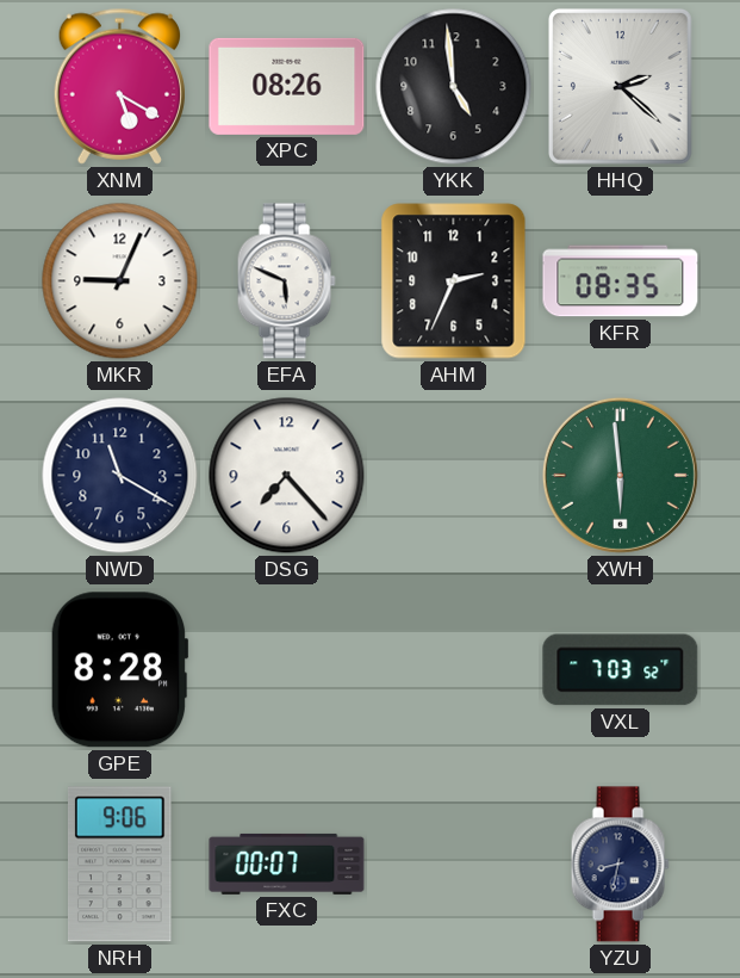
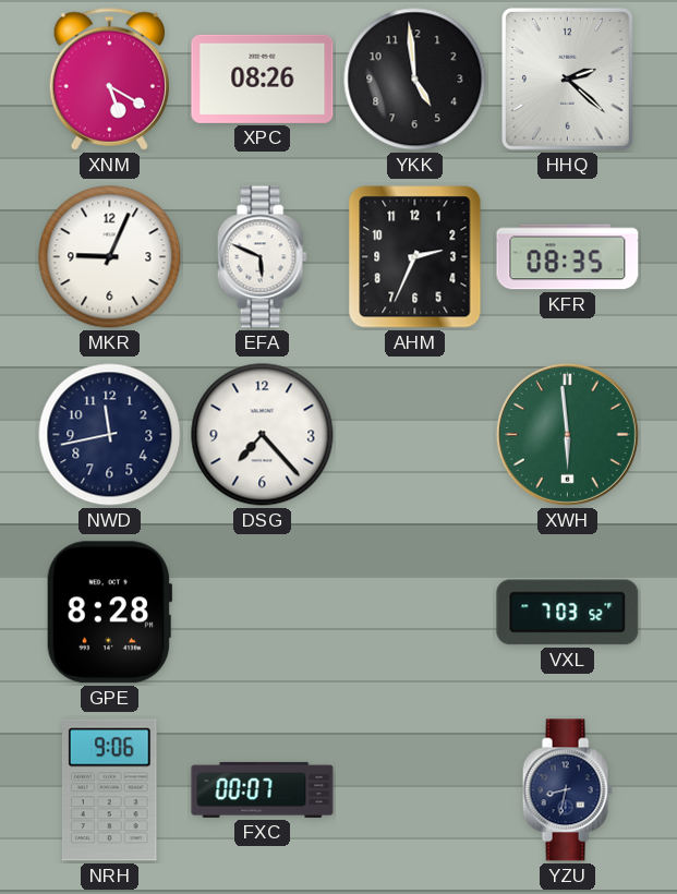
NWD: 11:20 -> 11:43 (110, 435)
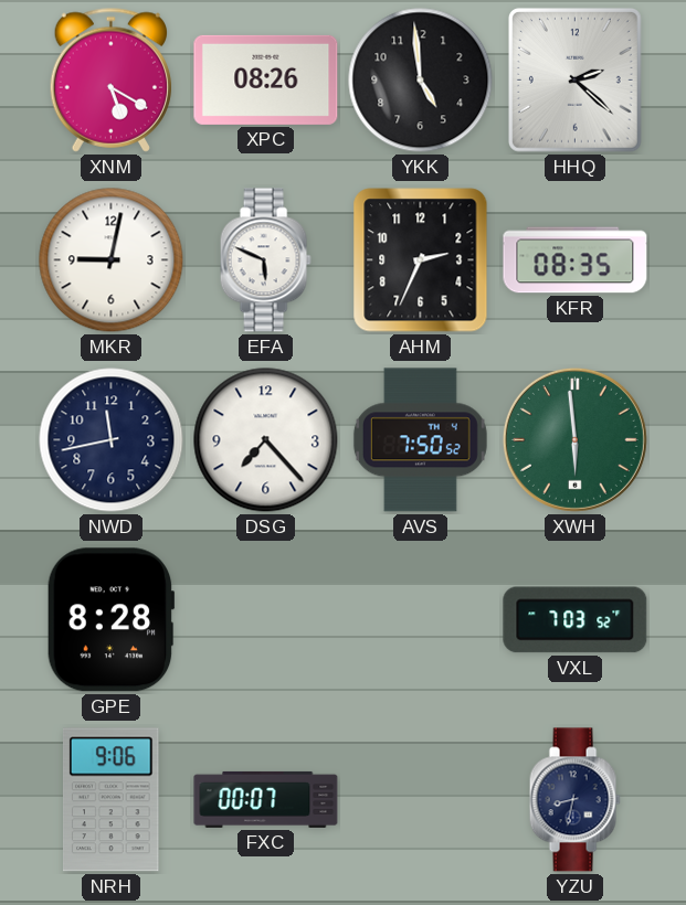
MKR: 9:04 -> 9:02 (112, 260)
AVS: none -> 7:50 (420, 440)
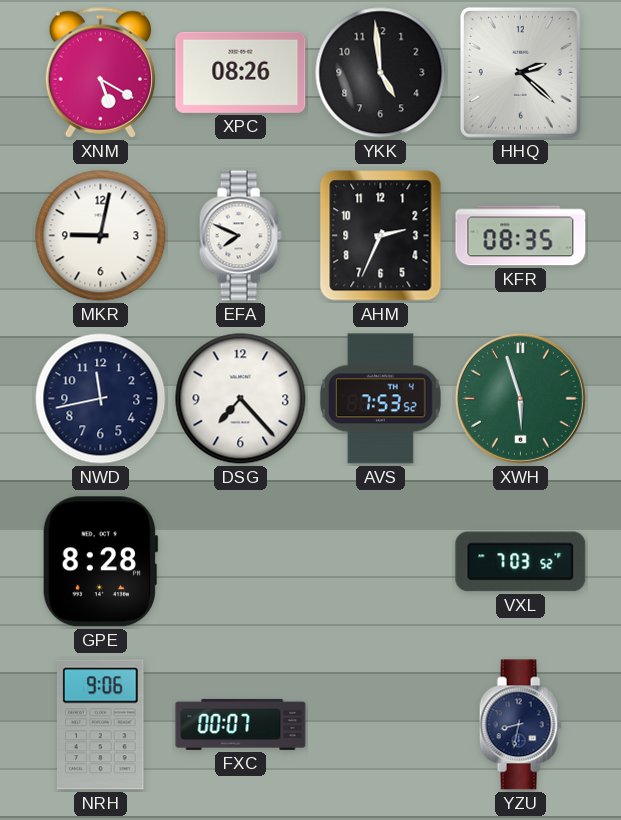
EFA: 5:49 -> 7:49 (240, 236)
AVS: 7:50 -> 7:53 (380, 399)
XWH: 5:59 -> 5:57 (520, 398)
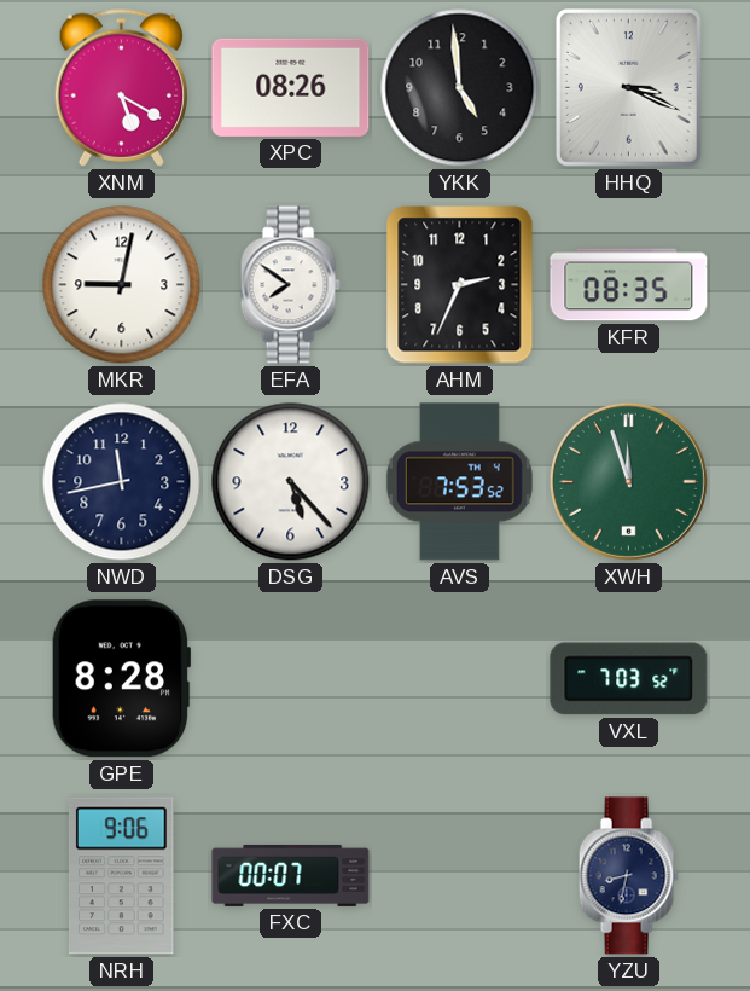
HHQ: 2:22 -> 3:19 (628, 87)
EFA: 7:49 -> 7:51 (290, 285)
DSG: 7:23 -> 5:23 (291, 482)
XWH: 5:57 -> 11:57 (628, 481)
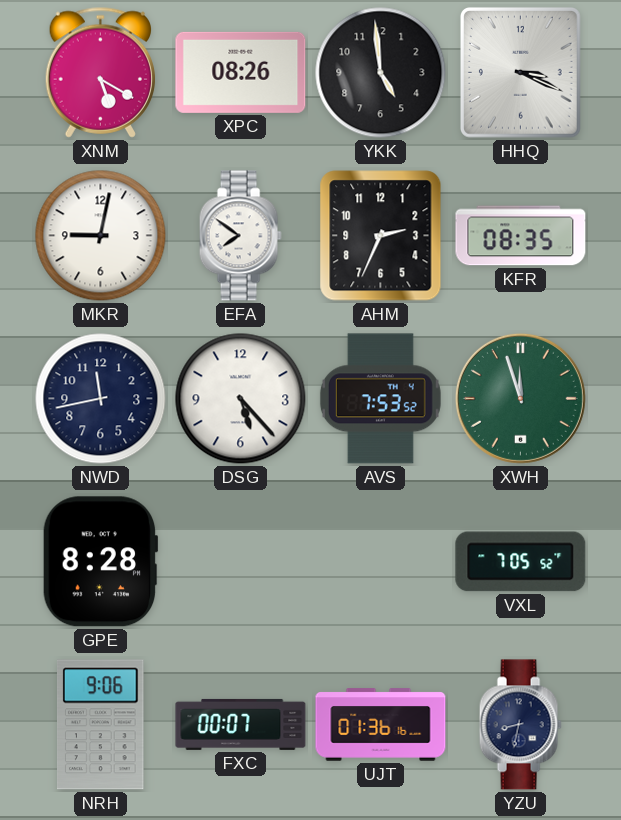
VXL: 7:03 -> 7:05 (521, 562)
UJT: none -> 01:36 (381, 725)
